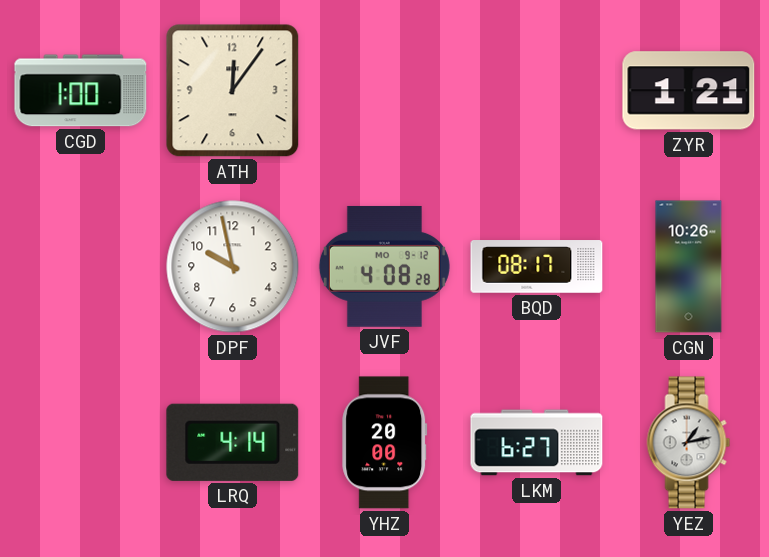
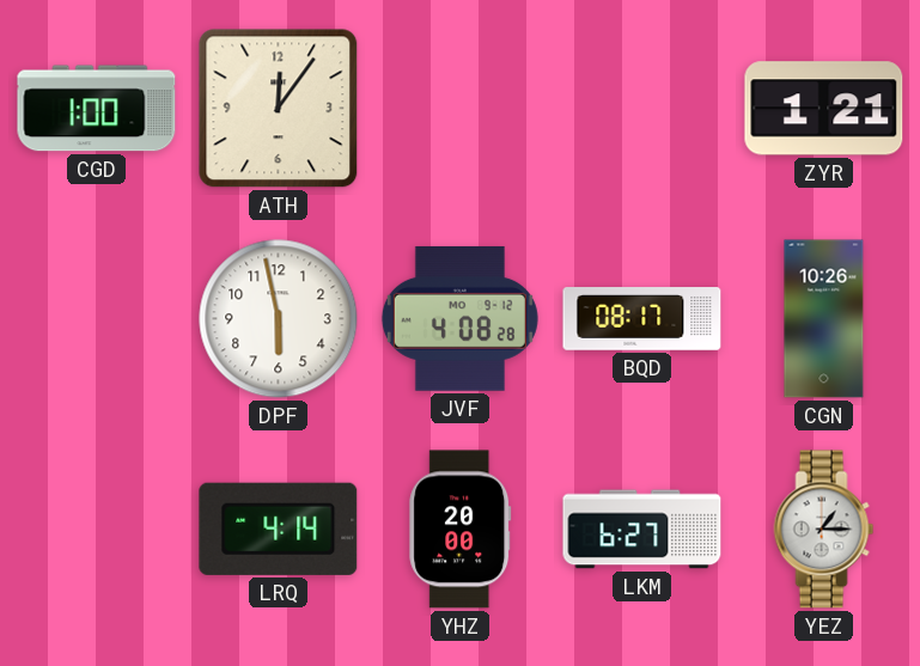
DPF: 9:58 -> 5:58 (279, 319)
YEZ: 1:13 -> 1:15 (824, 530)
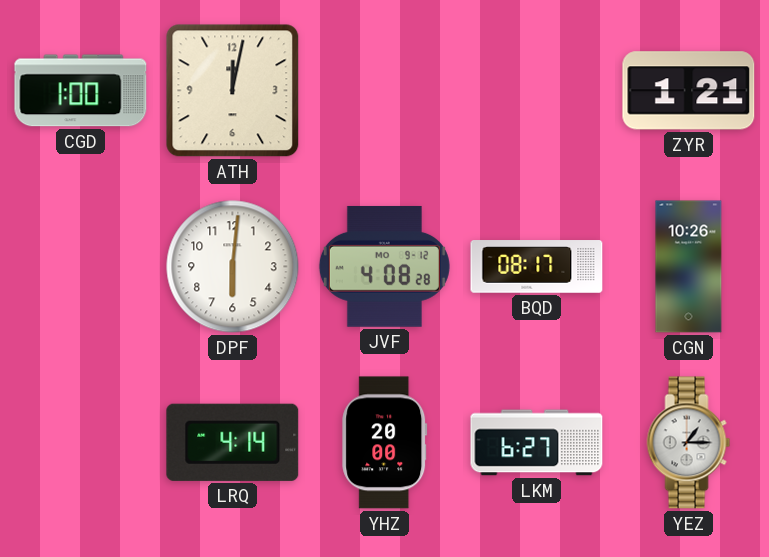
ATH: 12:06 -> 12:02 (233, 91)
DPF: 5:58 -> 6:01 (233, 267)
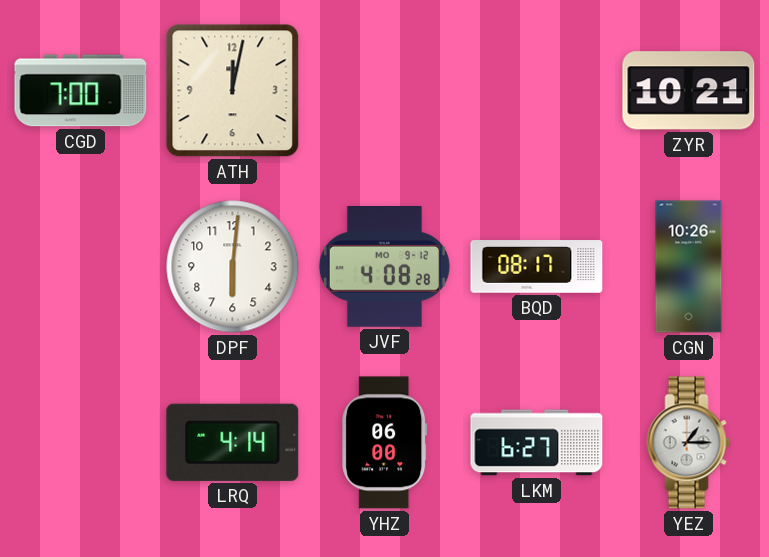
CGD: 1:00 -> 7:00 (81, 91)
ZYR: 1:21 -> 10:21 (689, 91)
YHZ: 20:00 -> 06:00 (385, 443)
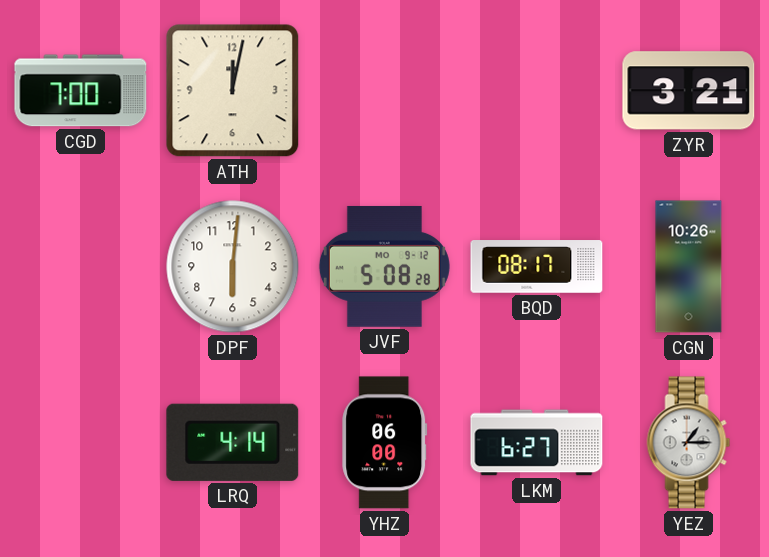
ZYR: 10:21 -> 3:21 (689, 91)
JVF: 4:08 -> 5:08 (384, 266)
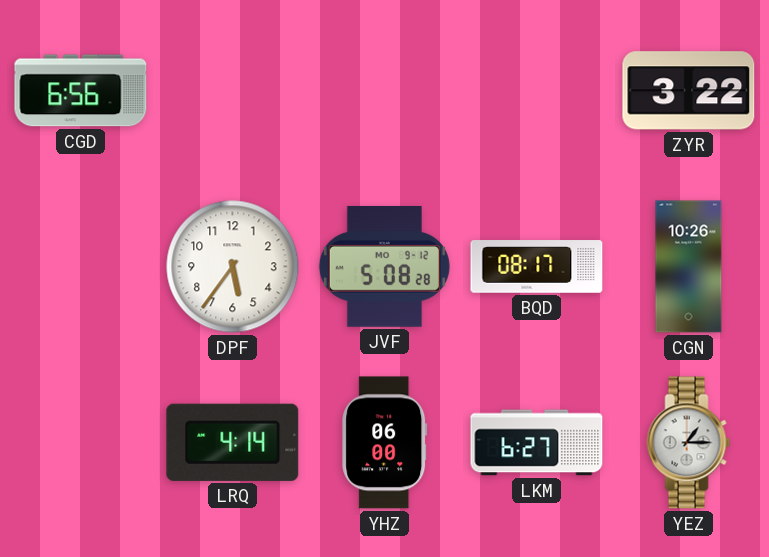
CGD: 7:00 -> 6:56 (81, 91)
ATH: 12:02 -> none (233, 91)
ZYR: 3:21 -> 3:22 (689, 91)
DPF: 6:01 -> 5:36 (233, 267)
